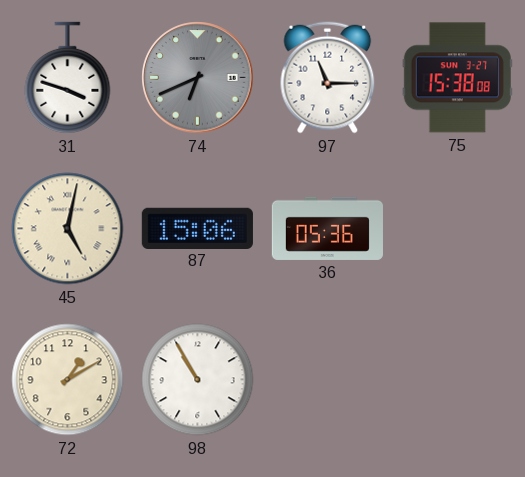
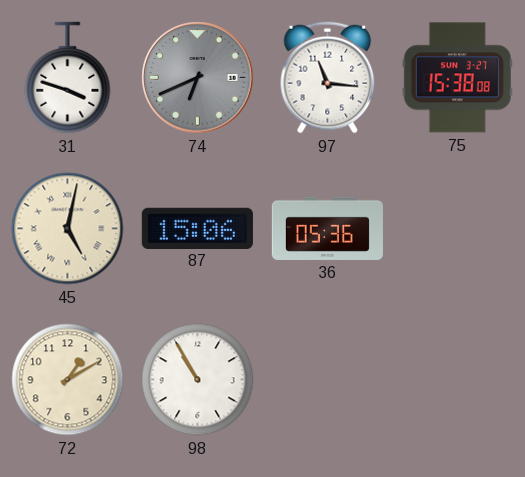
97: 11:15 -> 11:16 (328, 78)
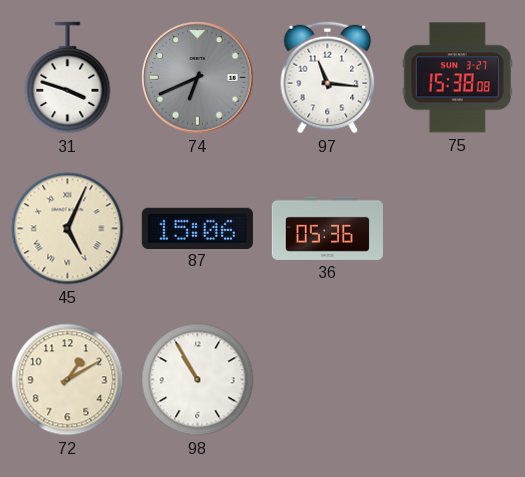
45: 5:02 -> 5:04 (68, 229)
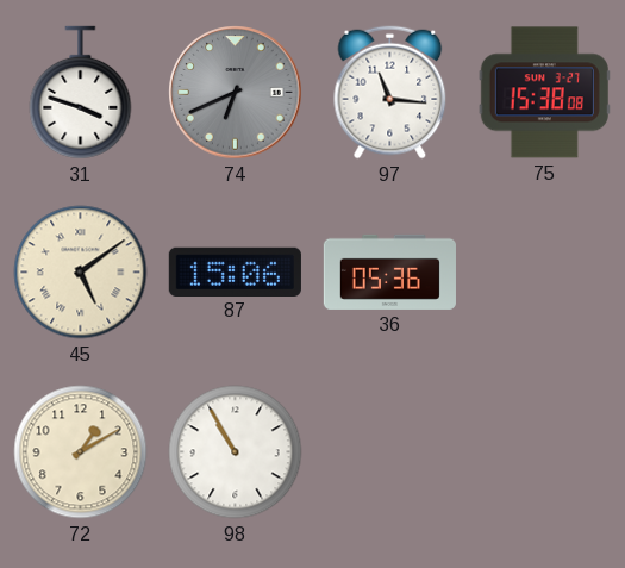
45: 5:04 -> 5:09 (81, 273)
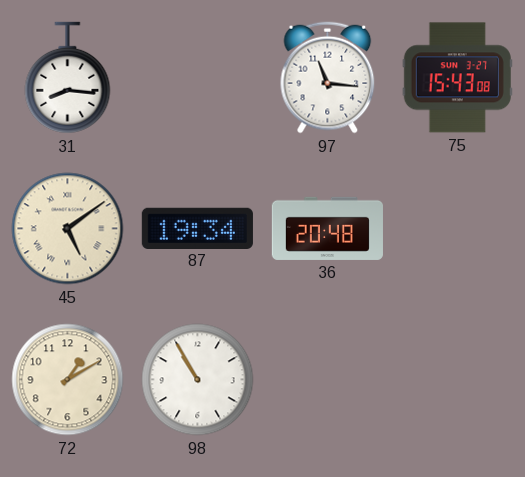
31: 3:48 -> 8:16 (68, 78)
74: 6:41 -> none (236, 93)
75: 15:38 -> 15:43 (457, 78)
87: 15:06 -> 19:34 (197, 228)
36: 05:36 -> 20:48 (327, 228)
